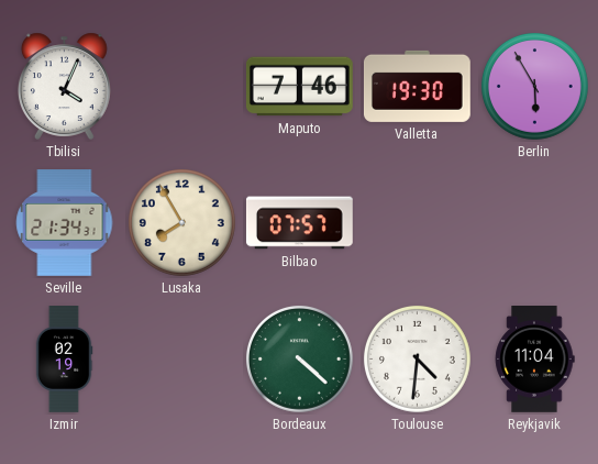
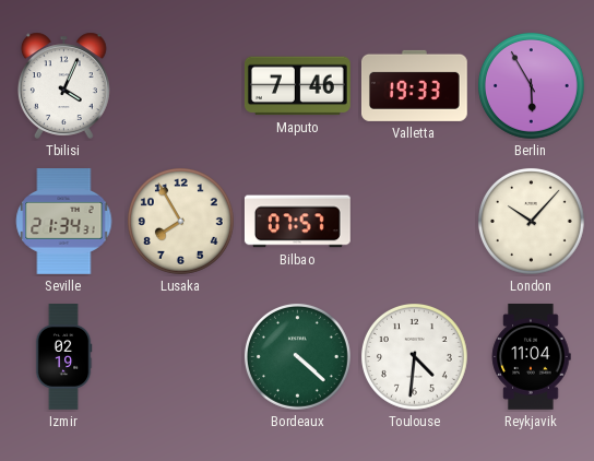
Valletta: 19:30 -> 19:33 (414, 85)
London: none -> 10:07 (531, 221)
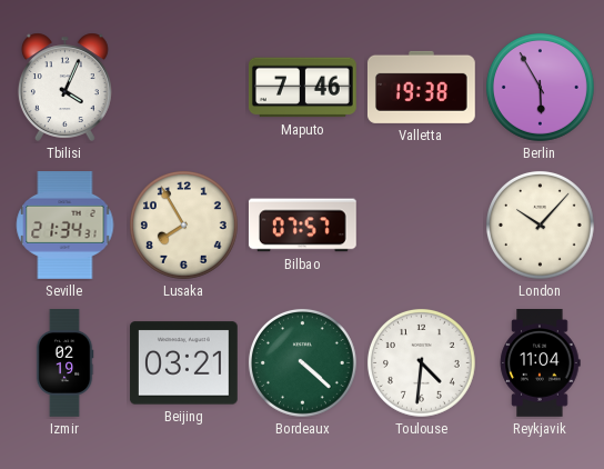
Valletta: 19:33 -> 19:38 (421, 87)
Beijing: none -> 03:21 (183, 363)
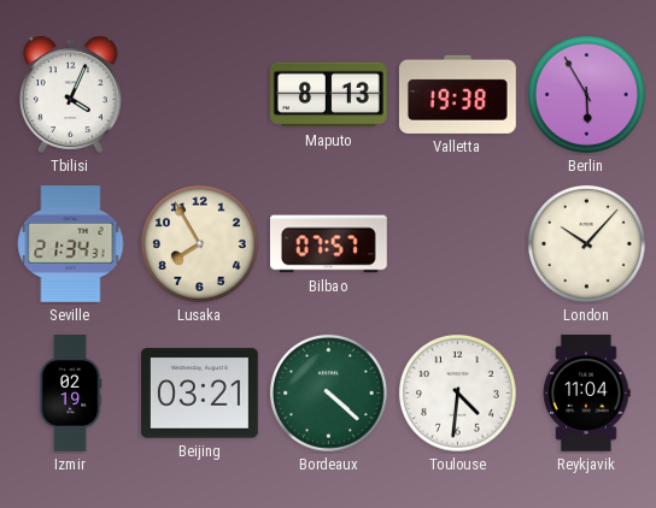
Maputo: 7:46 -> 8:13 (328, 95)
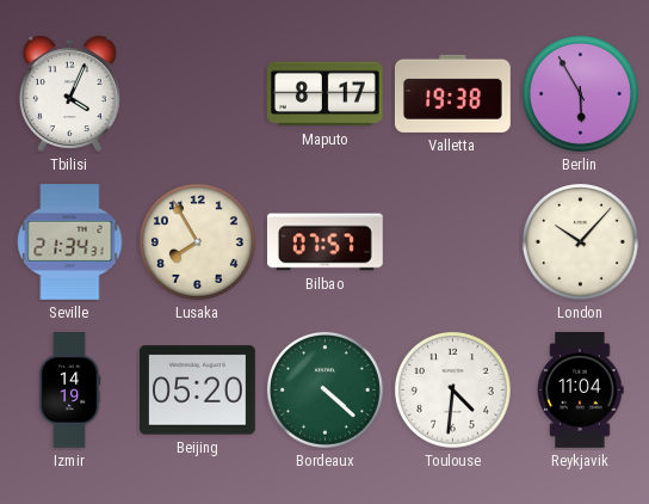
Maputo: 8:13 -> 8:17 (324, 94)
Izmir: 02:19 -> 14:19 (69, 391)
Beijing: 03:21 -> 05:20 (197, 391)
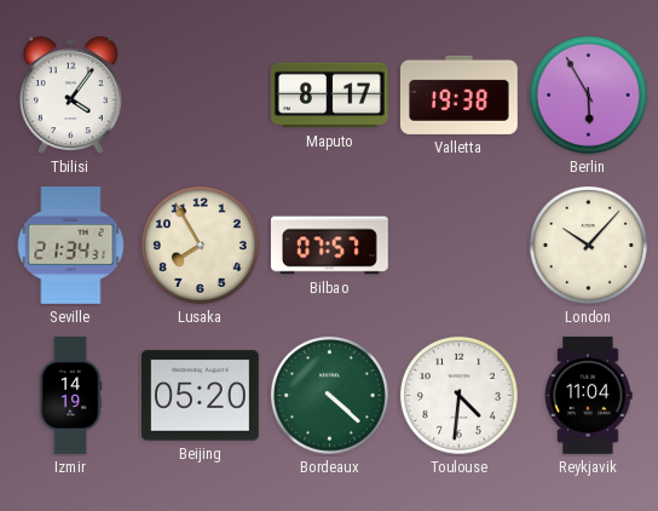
Tbilisi: 4:04 -> 4:06 (70, 94)
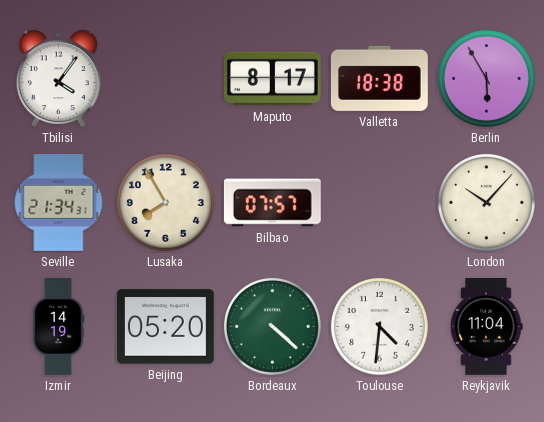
Valletta: 19:38 -> 18:38 (379, 78)
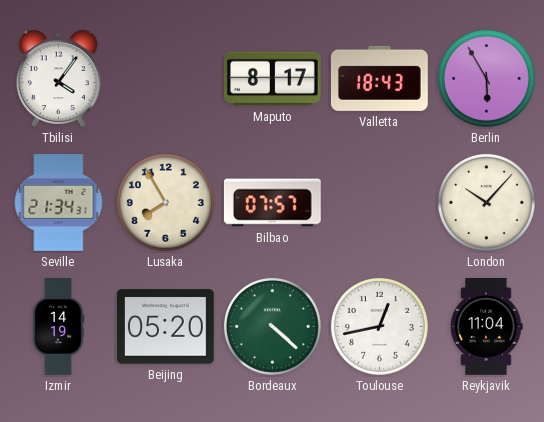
Valletta: 18:38 -> 18:43 (379, 78)
Toulouse: 4:31 -> 12:43 (379, 326)
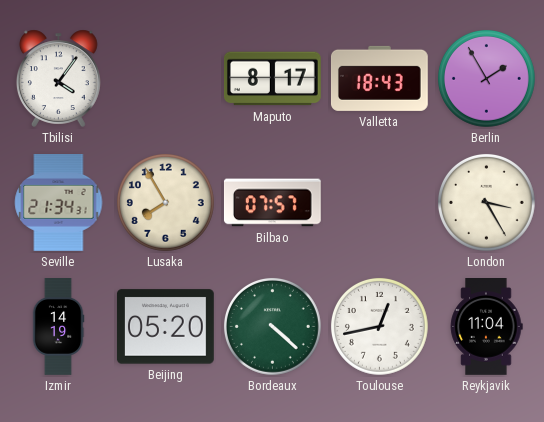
Berlin: 5:55 -> 1:55 (486, 78)
London: 10:07 -> 3:25 (486, 202)
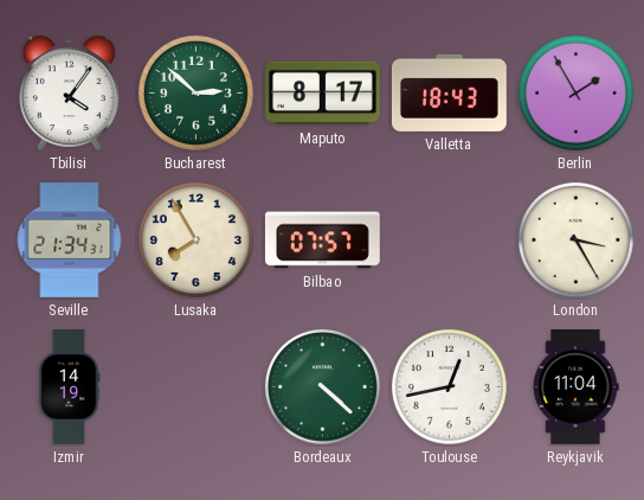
Bucharest: none -> 2:52 (195, 92)
Beijing: 05:20 -> none (165, 327)
